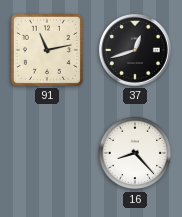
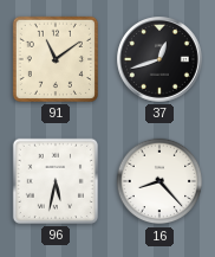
91: 11:13 -> 11:09 (56, 59)
96: none -> 5:32 (56, 181)
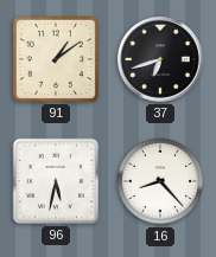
91: 11:09 -> 1:09 (56, 59)
37: 12:42 -> 6:42 (161, 60)
